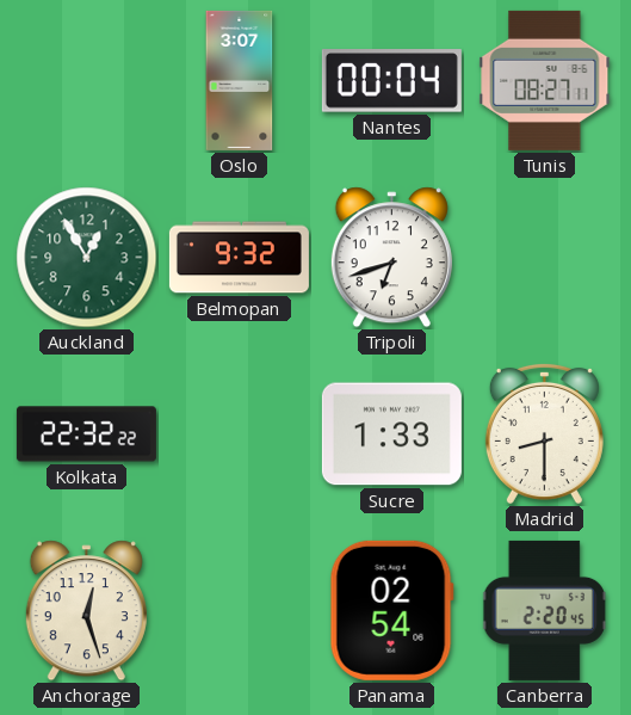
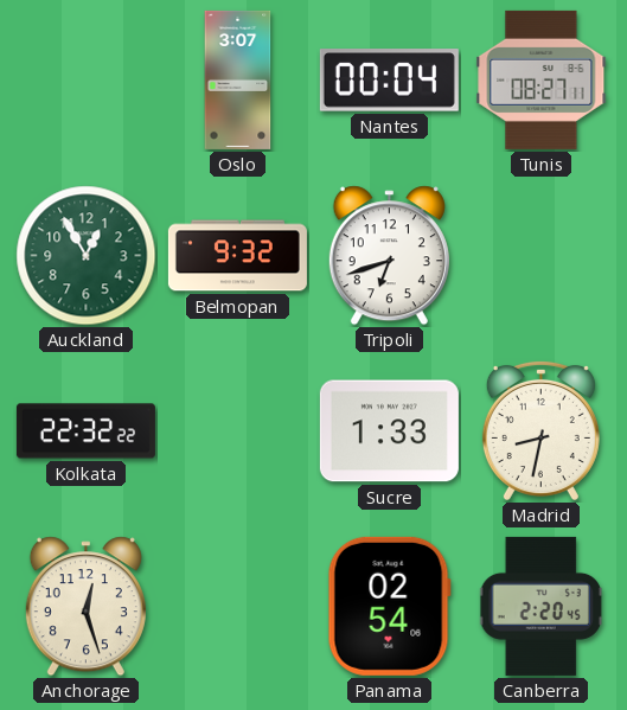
Madrid: 8:30 -> 8:32 (540, 430)
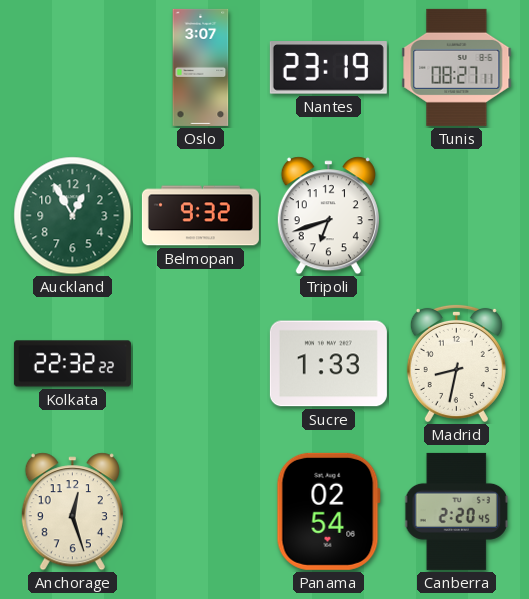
Nantes: 00:04 -> 23:19 (328, 68)
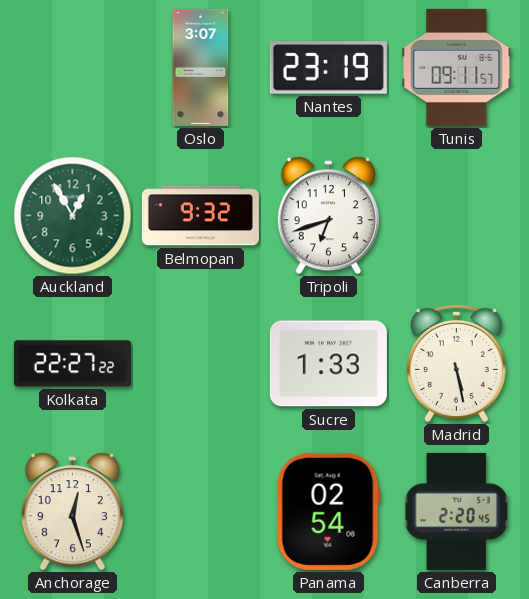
Tunis: 08:27 -> 09:11 (457, 67)
Kolkata: 22:32 -> 22:27 (72, 364)
Madrid: 8:32 -> 5:28 (456, 363)
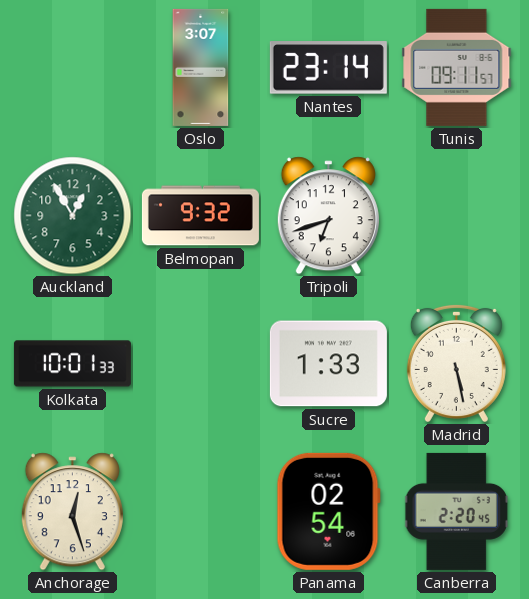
Nantes: 23:19 -> 23:14 (328, 68)
Kolkata: 22:27 -> 10:01 (72, 364)
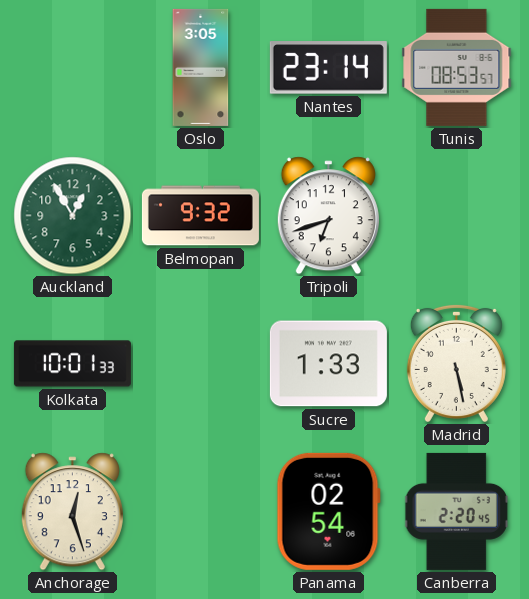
Oslo: 3:07 -> 3:05 (201, 67)
Tunis: 09:11 -> 08:53 (457, 67)
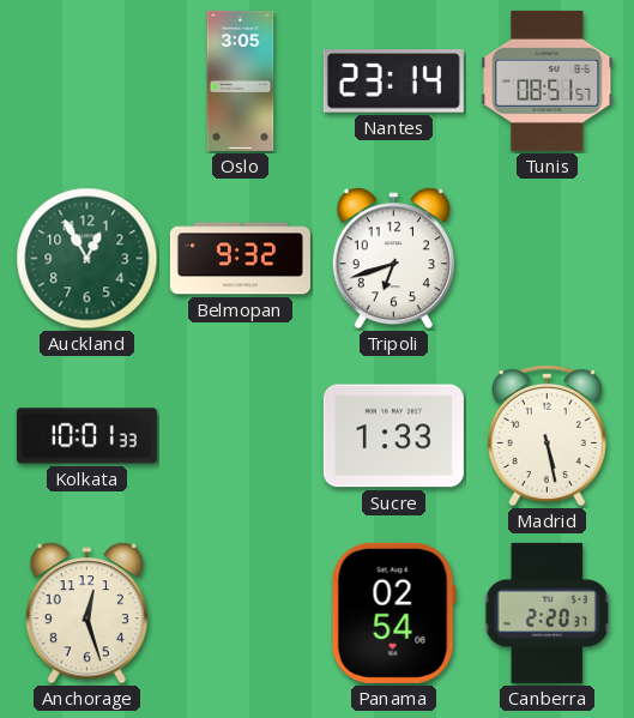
Tunis: 08:53 -> 08:51 (548, 80)
Canberra: 2:20:45 -> 2:20:37 (548, 613)
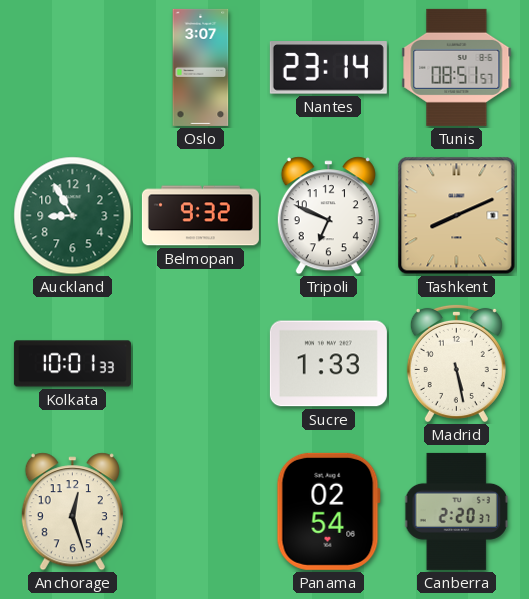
Oslo: 3:05 -> 3:07 (201, 67)
Auckland: 12:55 -> 8:55 (73, 216)
Tripoli: 6:42 -> 6:49 (328, 216)
Tashkent: none -> 8:11 (457, 216)
